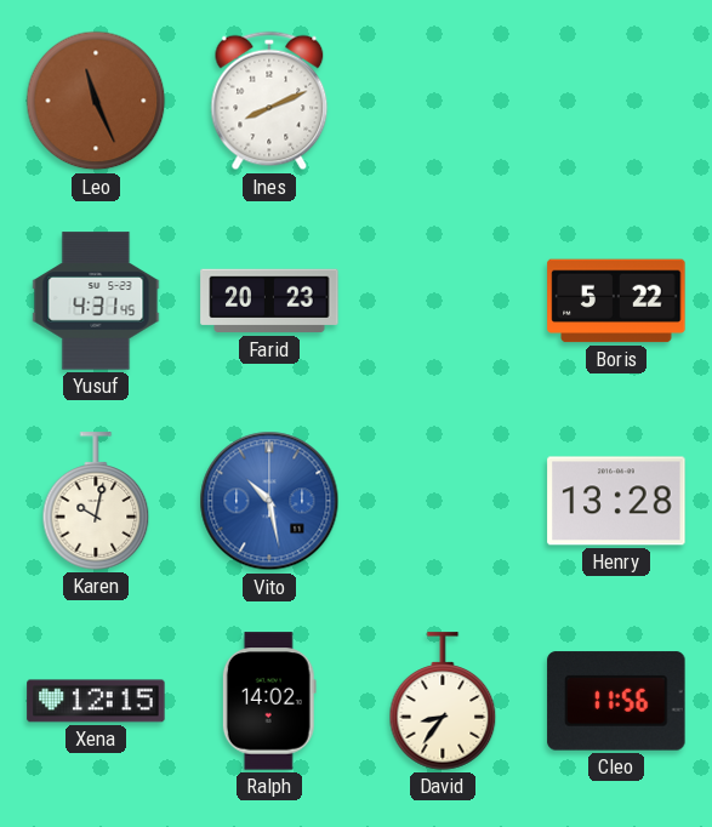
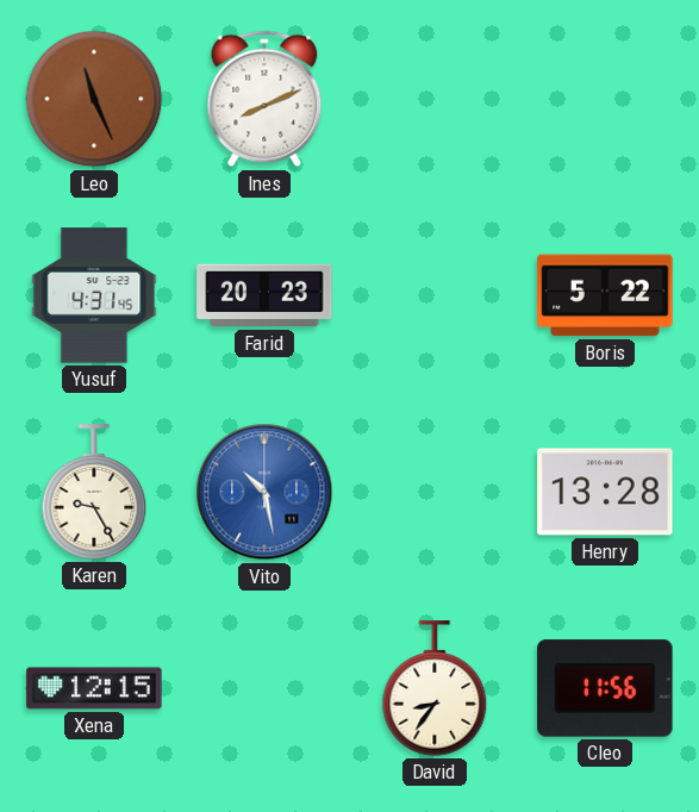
Karen: 10:02 -> 9:25 (94, 492)
Ralph: 14:02 -> none (269, 701)
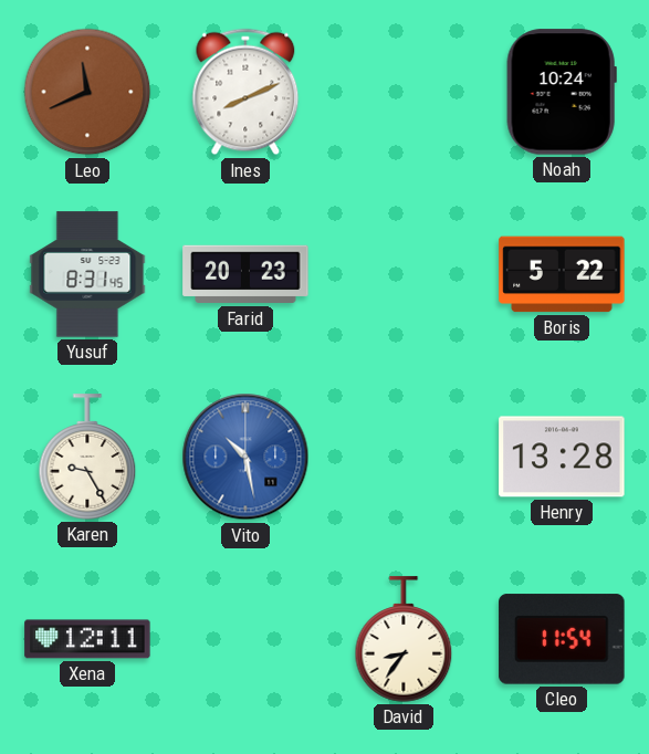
Leo: 11:26 -> 11:41 (87, 92)
Noah: none -> 10:24 (562, 92)
Yusuf: 4:31 -> 8:31 (87, 274)
Xena: 12:15 -> 12:11 (87, 639)
Cleo: 11:56 -> 11:54 (562, 639)
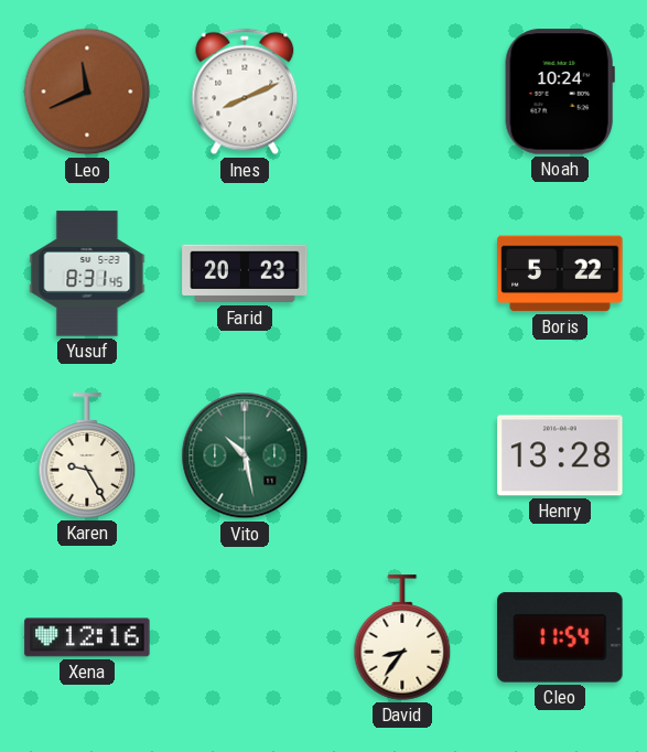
Vito dial: blue -> green (245, 455)
Xena: 12:11 -> 12:16 (87, 637)
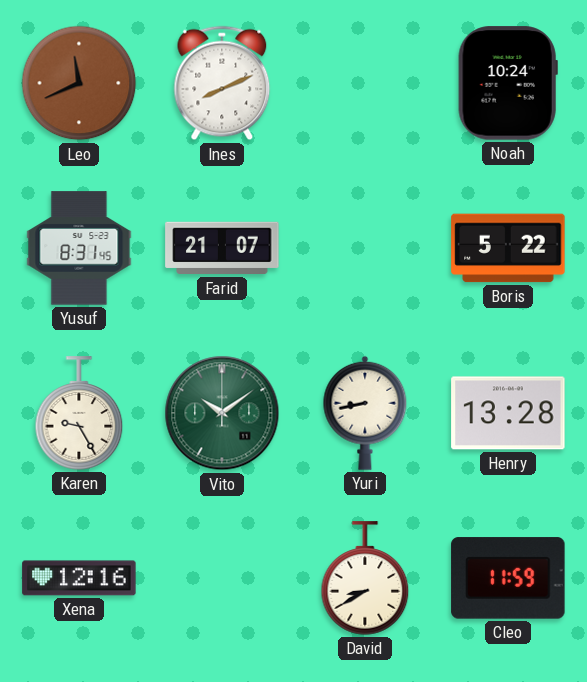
Farid: 20:23 -> 21:07 (222, 248)
Vito: 10:28 -> 10:09 (222, 413)
Yuri: none -> 8:43 (365, 413)
David: 8:36 -> 8:40 (365, 578)
Cleo: 11:54 -> 11:59 (508, 578)
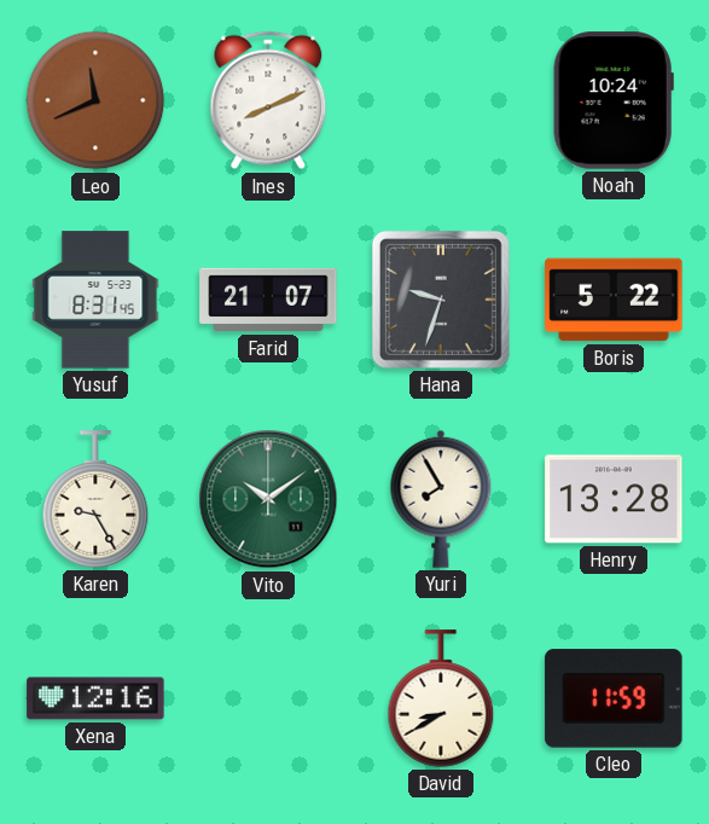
Hana: none -> 9:33 (441, 300)
Yuri: 8:43 -> 7:55 (441, 499)
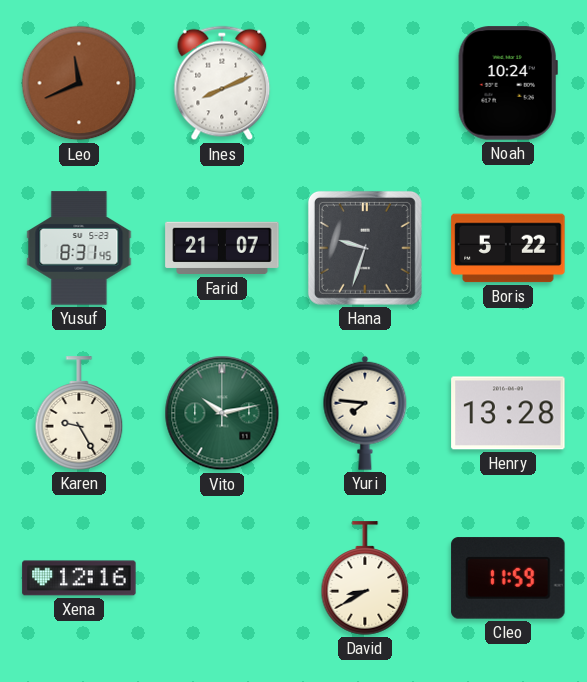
Vito: 10:09 -> 10:13 (222, 413)
Yuri: 7:55 -> 7:46 (365, 413)
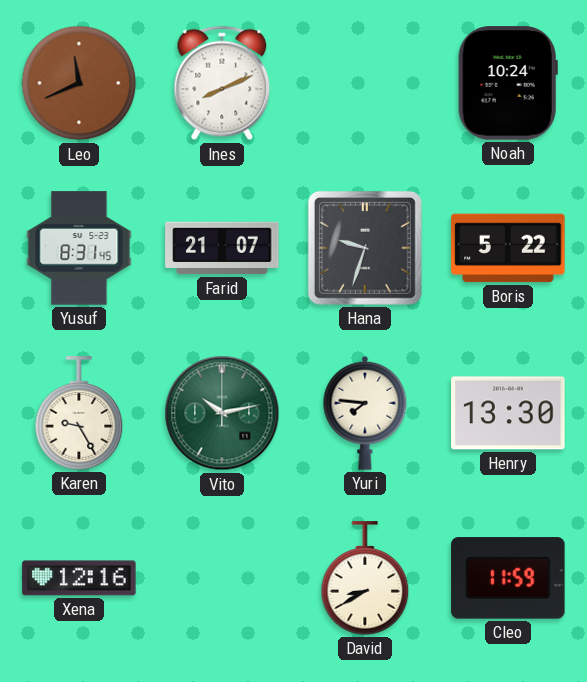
Henry: 13:28 -> 13:30 (508, 413)
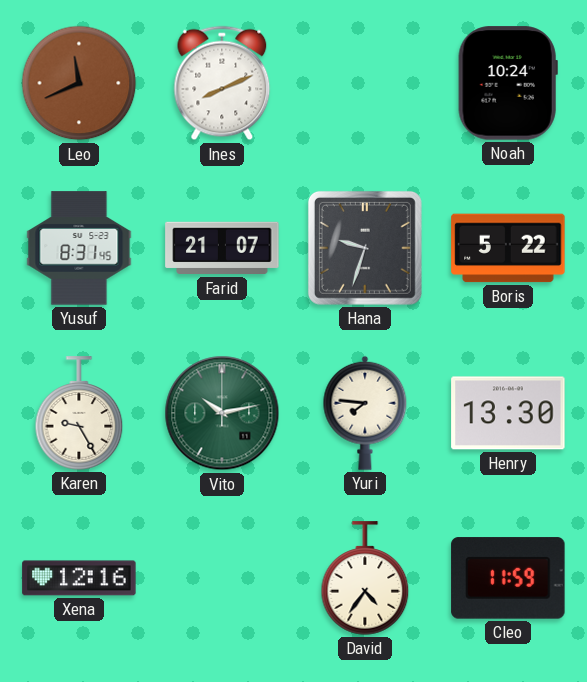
David: 8:40 -> 4:36 (365, 578)
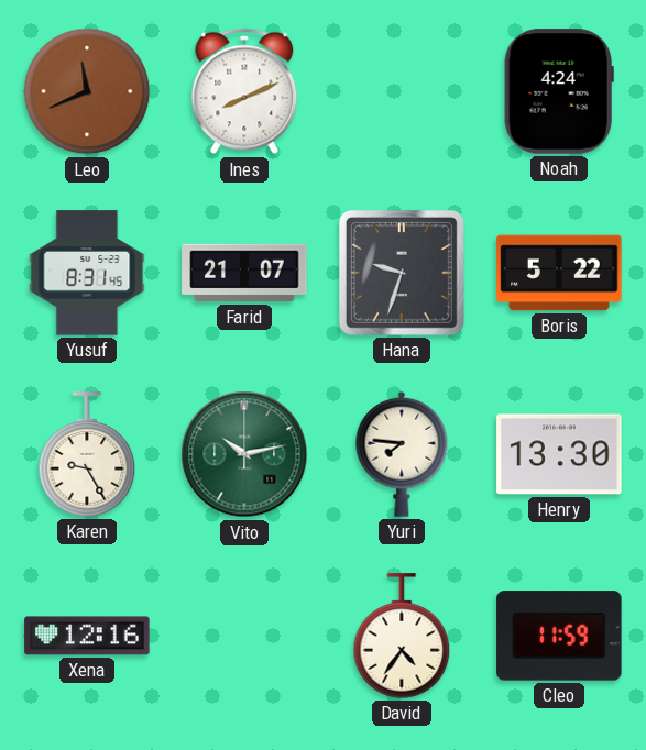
Noah: 10:24 -> 4:24 (559, 91)
